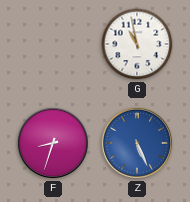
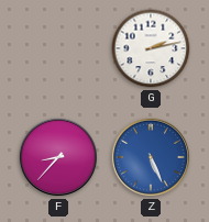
G: 10:58 -> 2:13 (151, 48)
F: 8:33 -> 8:37 (58, 157)
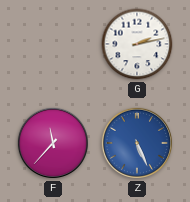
F: 8:37 -> 11:37 (53, 143)
